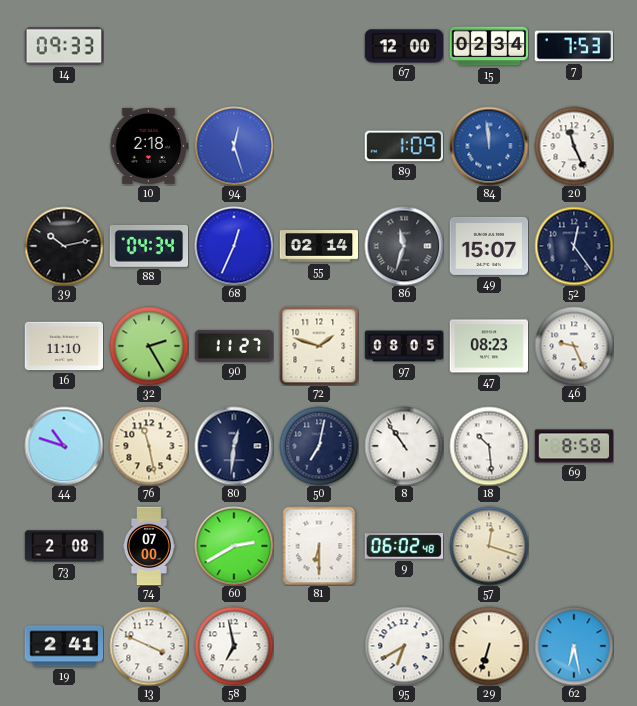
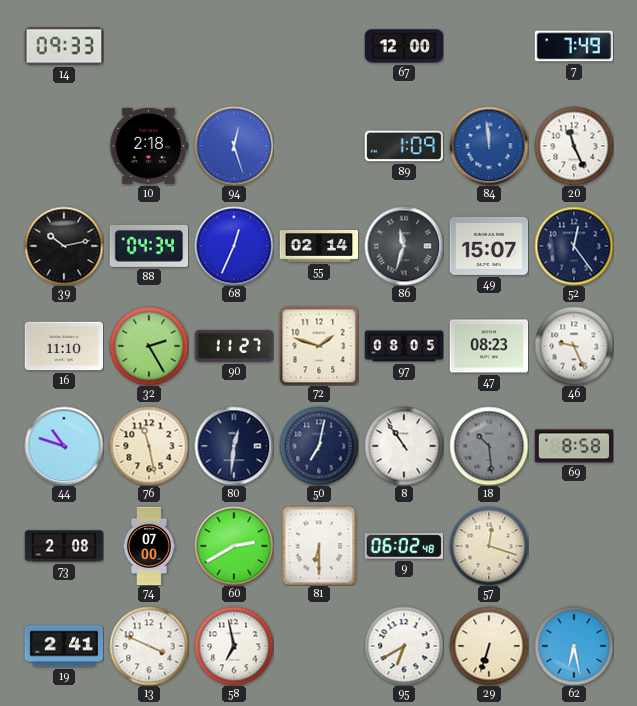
15: 02:34 -> none (489, 46)
7: 7:53 -> 7:49 (574, 46)
18 dial: white -> grey (489, 446)
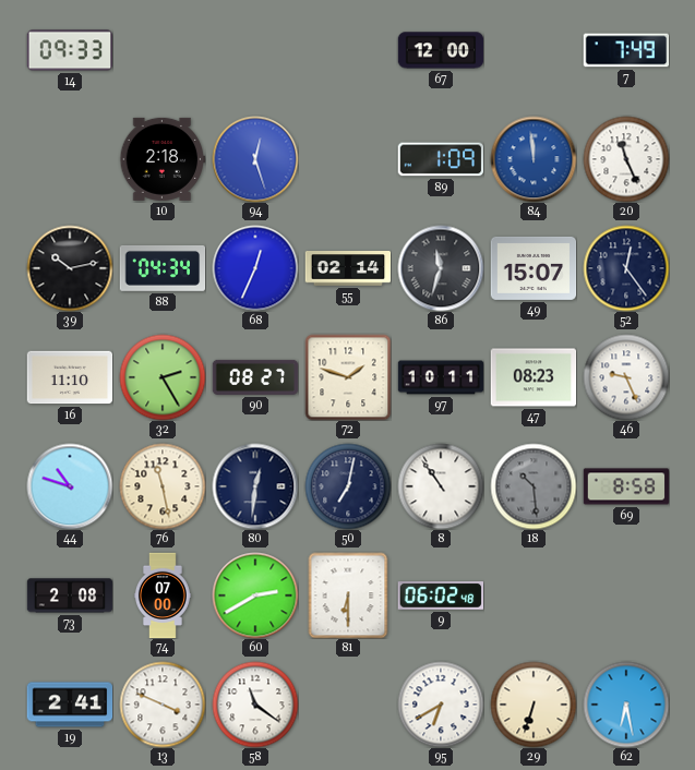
90: 11:27 -> 08:27 (255, 377)
97: 08:05 -> 10:11 (441, 377)
57: 12:18 -> none (489, 546)
58: 6:58 -> 11:21 (255, 705)
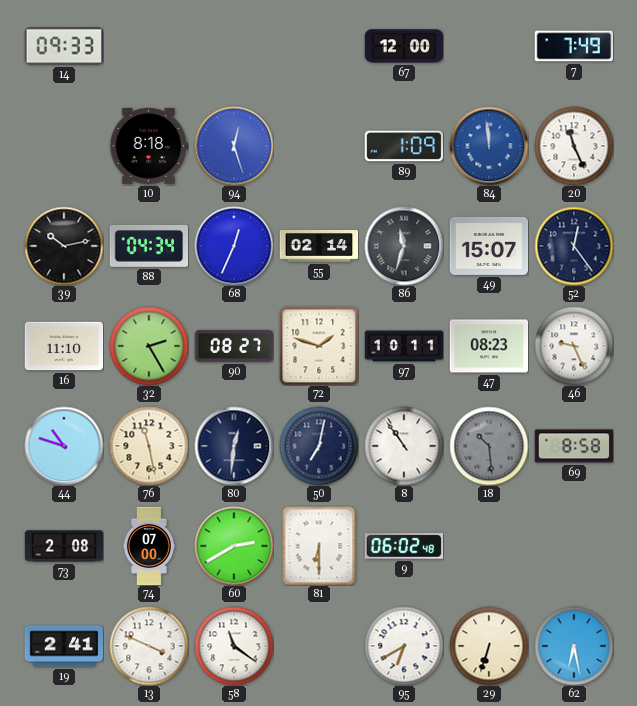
10: 2:18 -> 8:18 (149, 146)
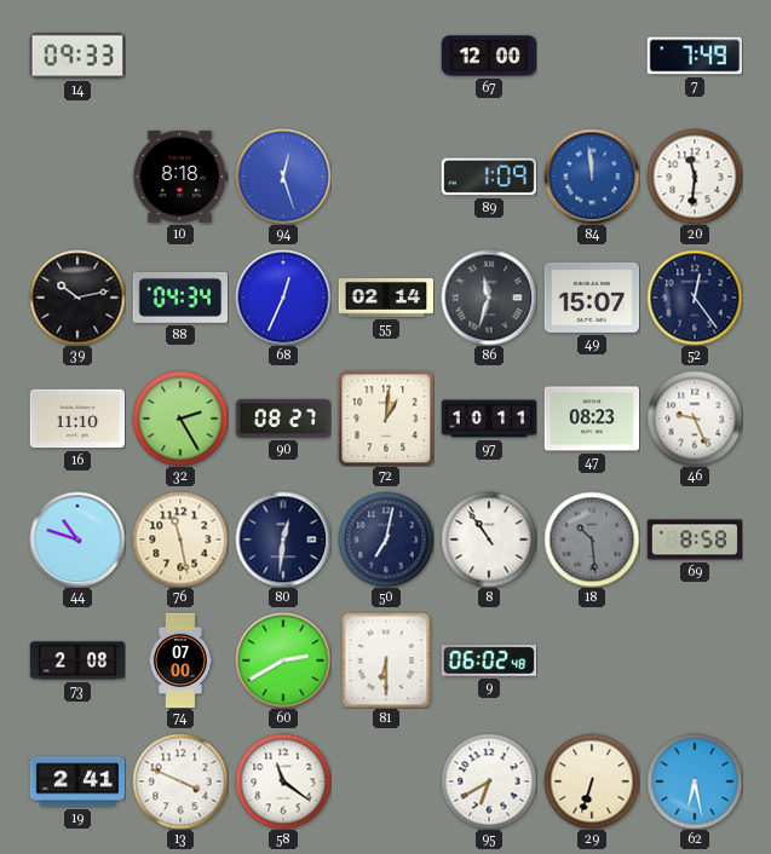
20: 11:26 -> 11:31 (695, 177)
72: 1:48 -> 1:01 (386, 419)
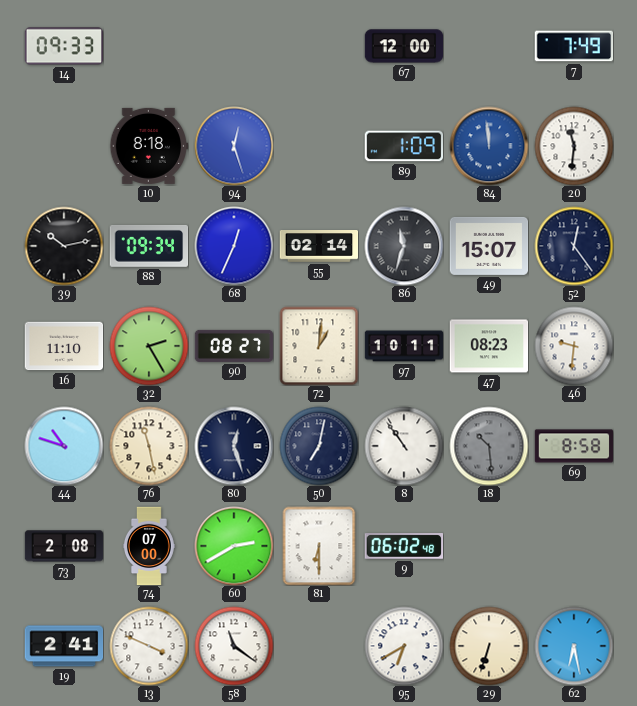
88: 04:34 -> 09:34 (149, 246)
46: 9:26 -> 9:31 (574, 346)
80: 12:31 -> 12:27 (234, 446)
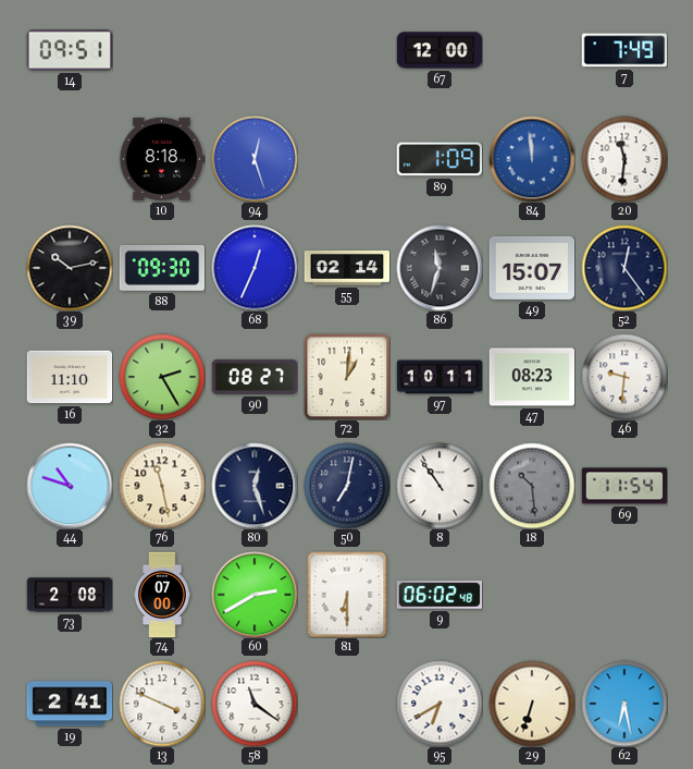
14: 09:33 -> 09:51 (70, 50)
88: 09:34 -> 09:30 (162, 268)
69: 8:58 -> 11:54 (624, 486)
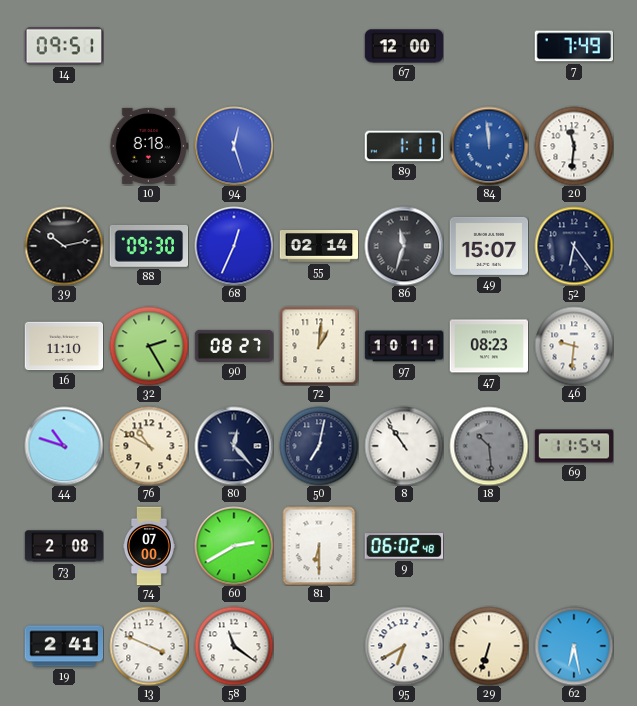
89: 1:09 -> 1:11 (404, 146)
52: 12:24 -> 6:24 (574, 246)
76: 11:28 -> 10:50 (149, 446)
80: 12:27 -> 12:23 (234, 446)
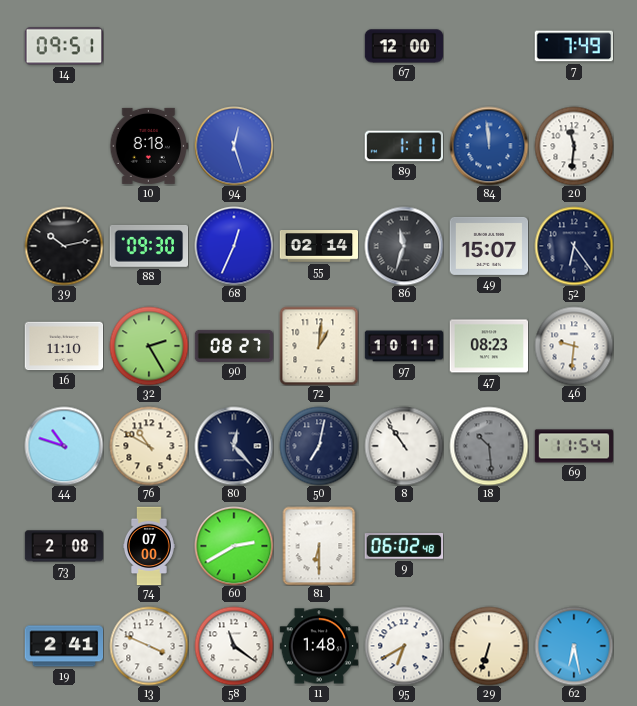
11: none -> 1:48 (319, 646)
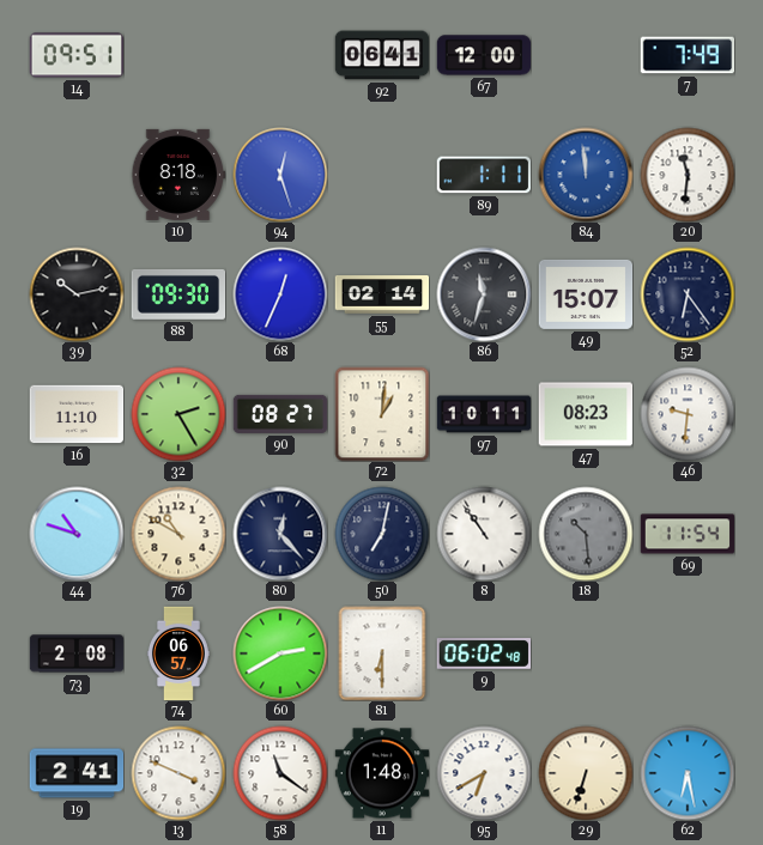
92: none -> 06:41 (382, 55)
74: 07:00 -> 06:57 (178, 653)
